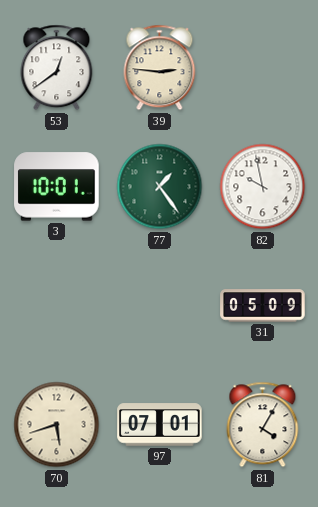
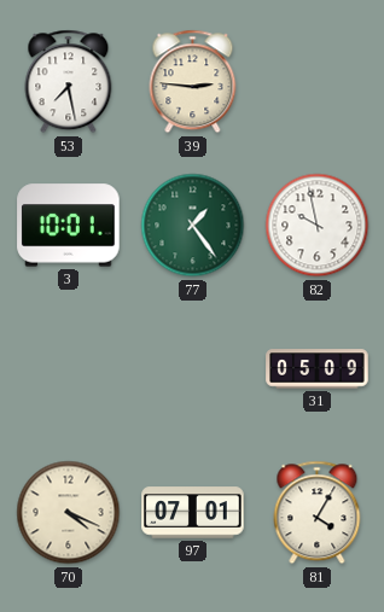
53: 12:39 -> 7:28 (69, 82)
70: 5:42 -> 4:19 (69, 513)
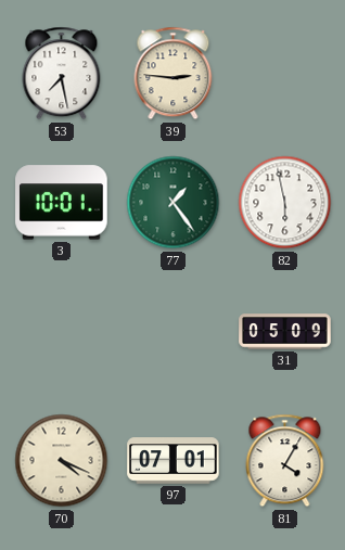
82: 9:58 -> 5:58 (285, 203)
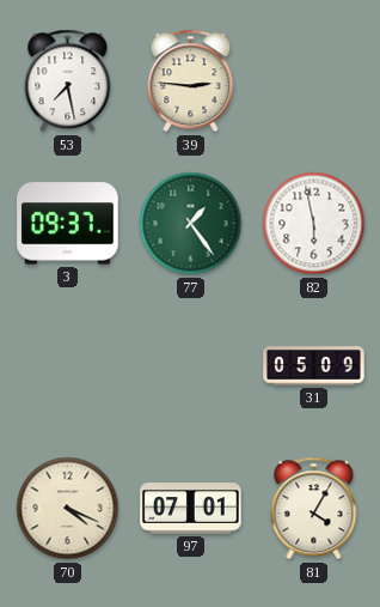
3: 10:01 -> 09:37 (68, 224)
